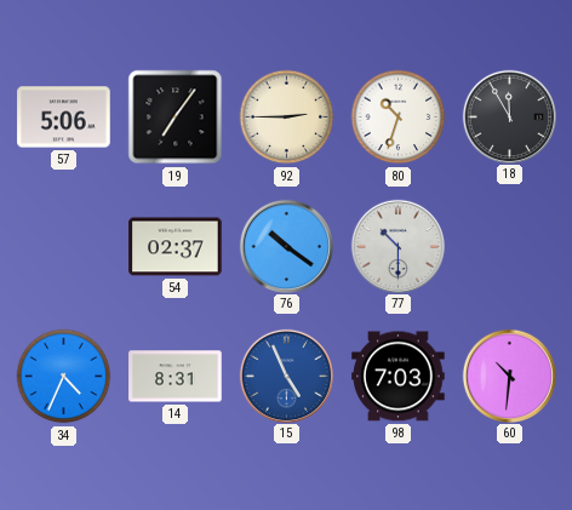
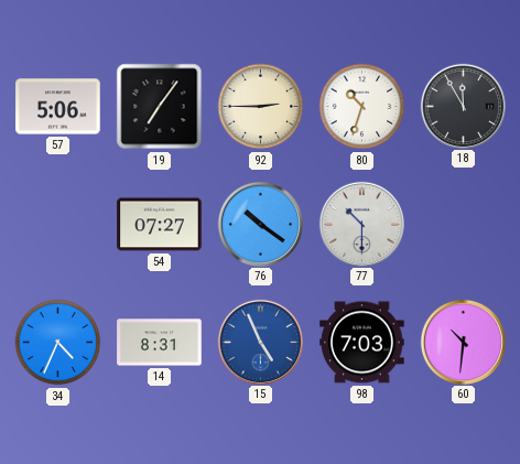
54: 02:37 -> 07:27 (160, 225)
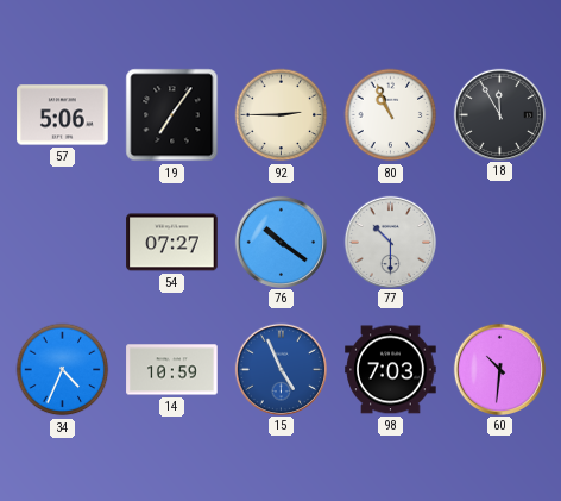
80: 10:33 -> 10:56 (391, 115)
14: 8:31 -> 10:59 (172, 370)
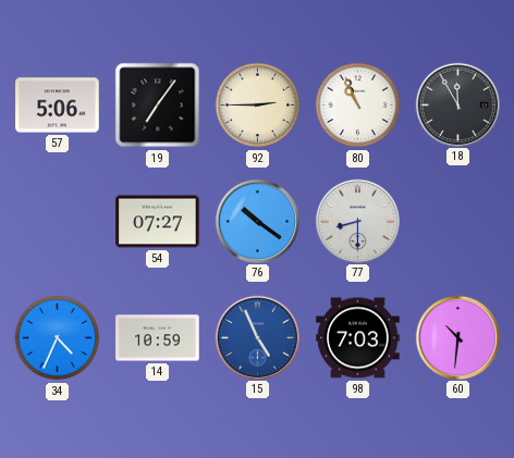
77: 10:30 -> 8:30 (357, 221)
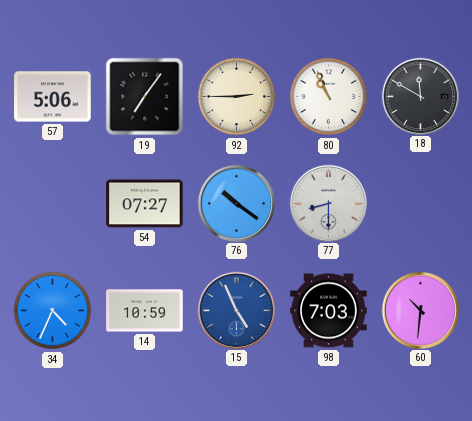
18: 11:55 -> 11:50 (420, 96)
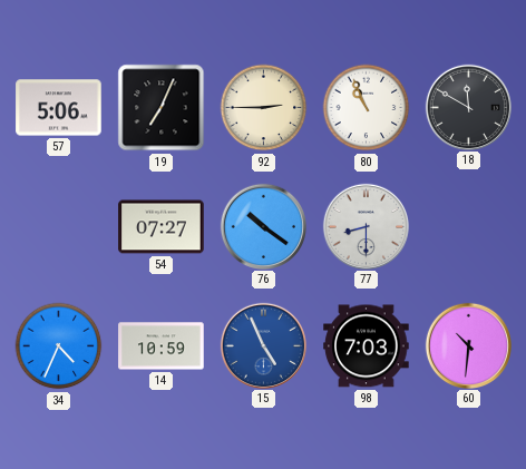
19: 7:06 -> 7:04 (162, 108)
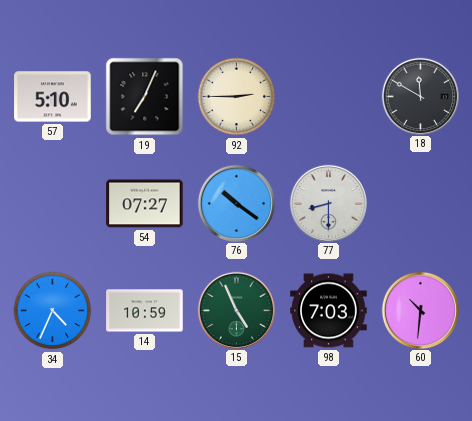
57: 5:06 -> 5:10 (53, 97)
80: 10:56 -> none (367, 108)
15 dial: blue -> green (236, 310)
